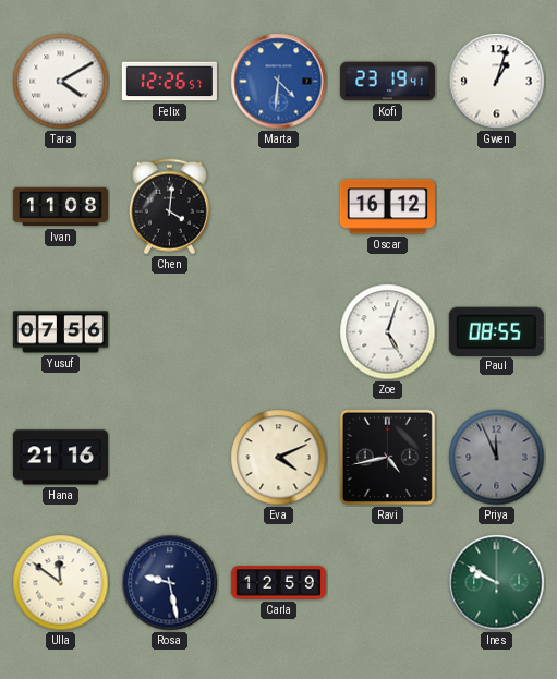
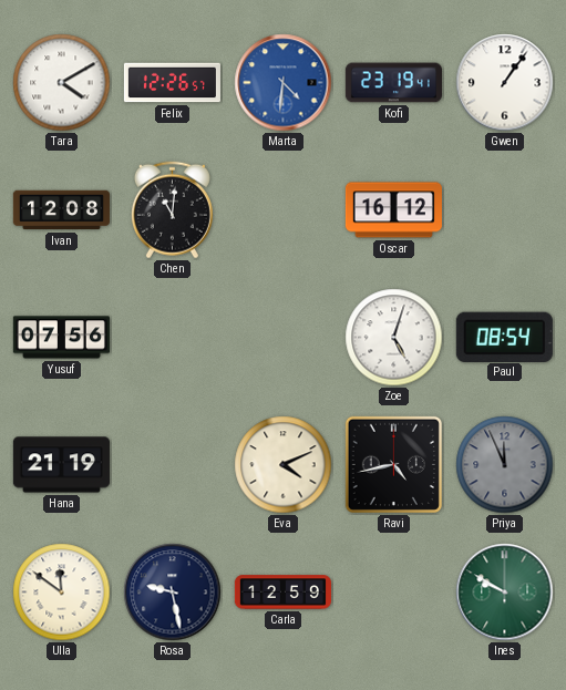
Gwen: 1:03 -> 1:06 (505, 83)
Ivan: 11:08 -> 12:08 (61, 210)
Chen: 4:01 -> 11:01 (172, 210)
Paul: 08:55 -> 08:54 (504, 337)
Hana: 21:16 -> 21:19 (61, 465)
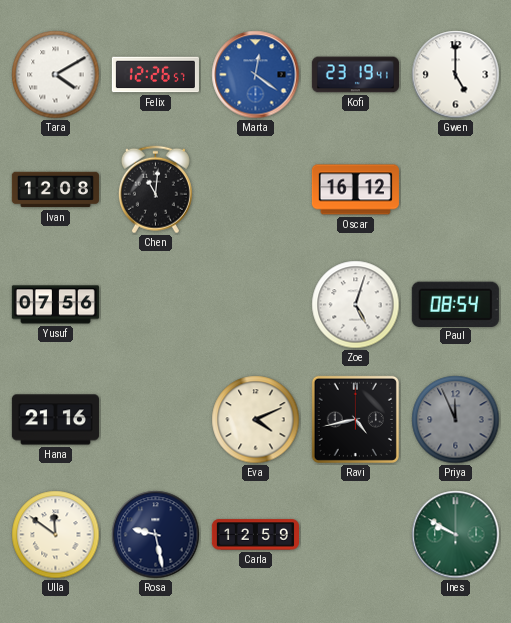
Marta: 4:31 -> 12:21 (256, 75)
Gwen: 1:06 -> 5:00 (456, 75)
Hana: 21:19 -> 21:16 (55, 420)
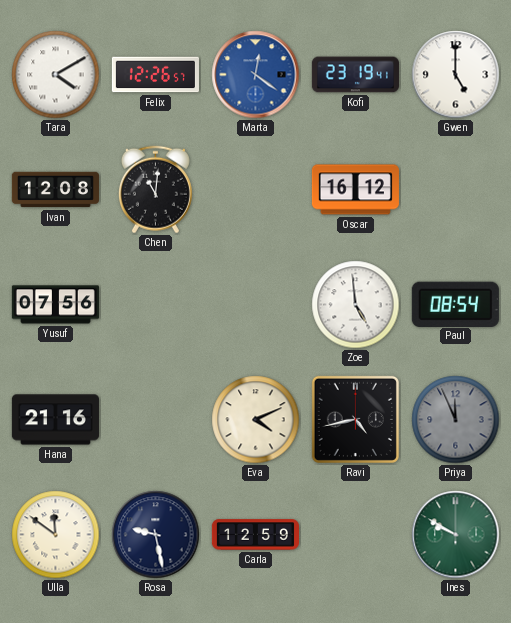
Zoe: 5:03 -> 4:59 (356, 305)
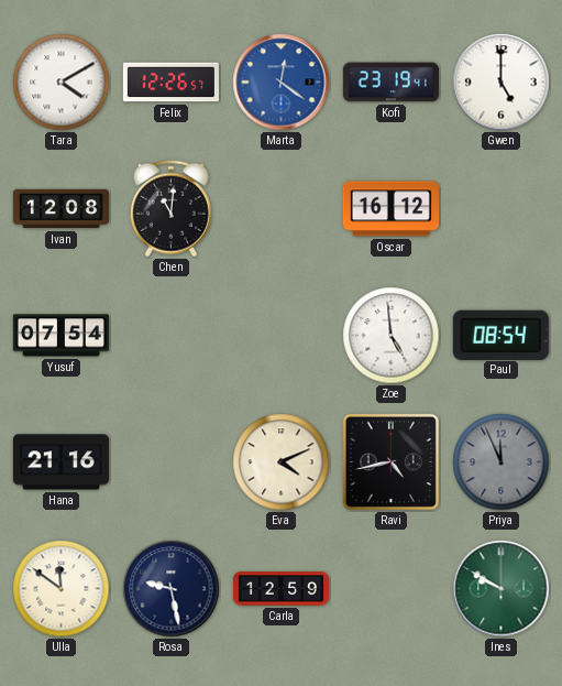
Yusuf: 07:56 -> 07:54 (60, 336)
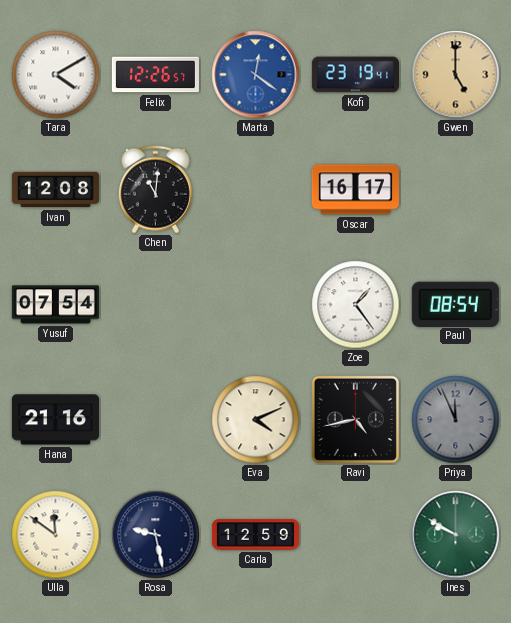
Gwen dial: white -> champagne (456, 75)
Oscar: 16:12 -> 16:17 (355, 190)
Zoe: 4:59 -> 1:24 (356, 305)
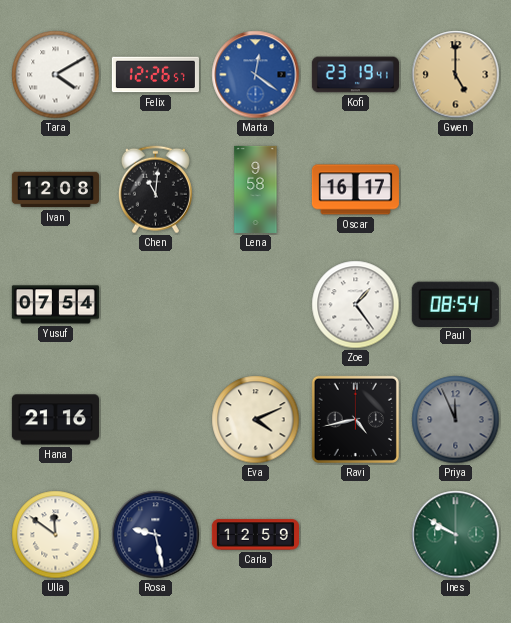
Lena: none -> 9:58 (256, 189)
